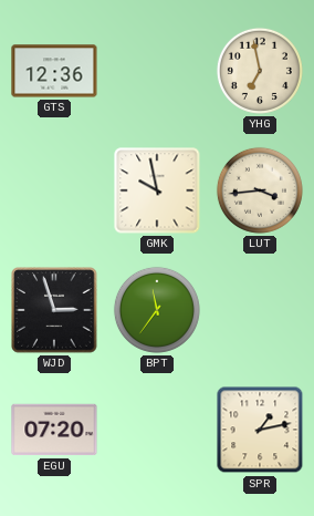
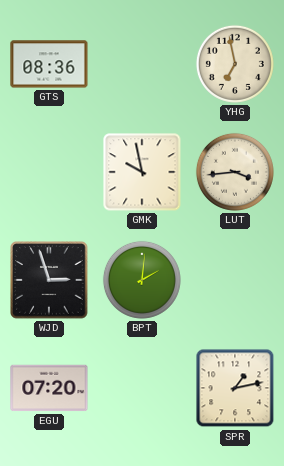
GTS: 12:36 -> 08:36 (49, 64)
BPT: 11:36 -> 2:01 (142, 280)
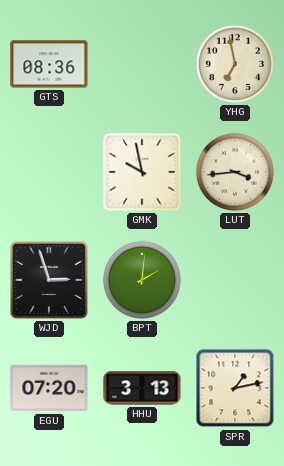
HHU: none -> 3:13 (142, 388)
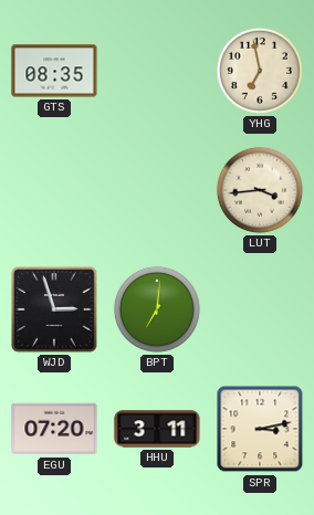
GTS: 08:36 -> 08:35 (54, 71)
GMK: 9:58 -> none (142, 172)
BPT: 2:01 -> 7:01 (157, 309)
HHU: 3:13 -> 3:11 (157, 429)
SPR: 1:13 -> 3:13 (260, 429)
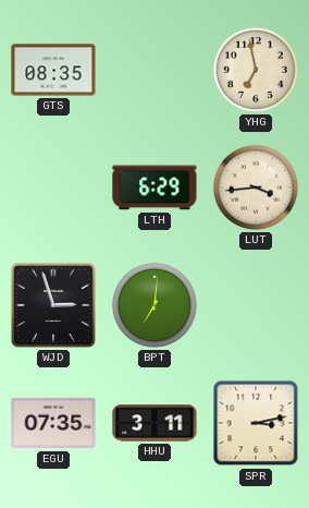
LTH: none -> 6:29 (154, 188)
EGU: 07:20 -> 07:35 (53, 423)
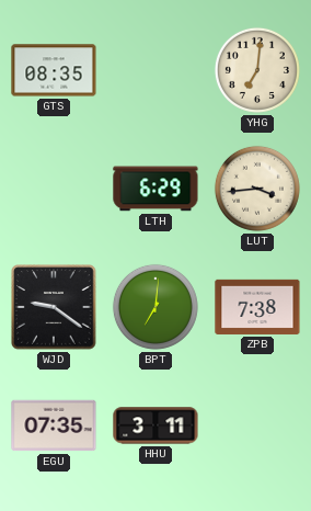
YHG: 6:58 -> 7:01 (257, 70)
WJD: 2:57 -> 9:21 (55, 308)
ZPB: none -> 7:38 (257, 307)
SPR: 3:13 -> none (256, 423)
